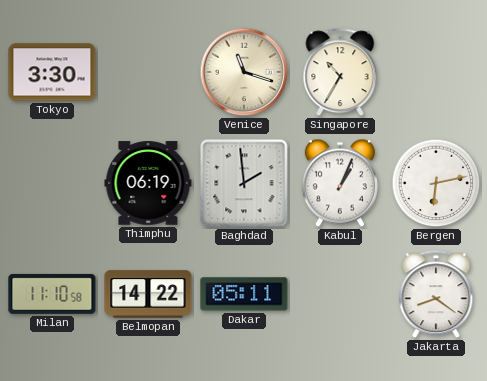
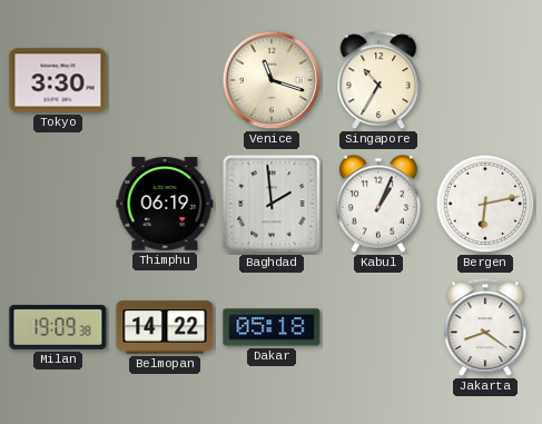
Milan: 11:10 -> 19:09 (58, 327)
Dakar: 05:11 -> 05:18 (272, 327)
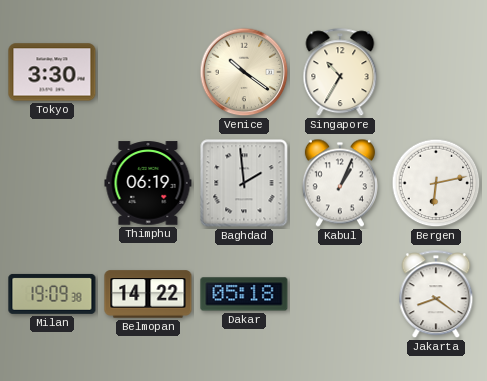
Venice: 11:18 -> 10:21 (244, 72)
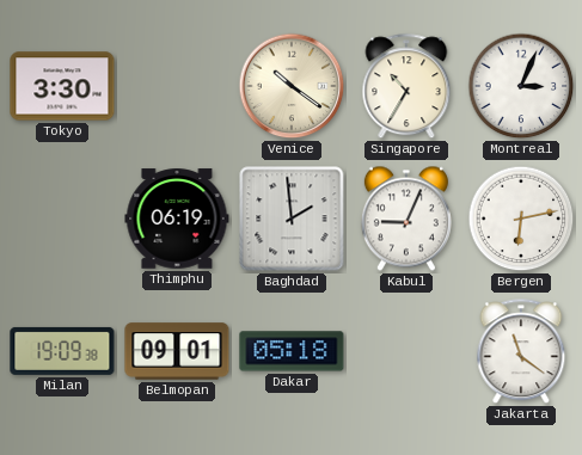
Montreal: none -> 3:04 (521, 86)
Kabul: 1:04 -> 9:04 (406, 219)
Belmopan: 14:22 -> 09:01 (177, 351)
Jakarta: 8:21 -> 11:21 (521, 352)
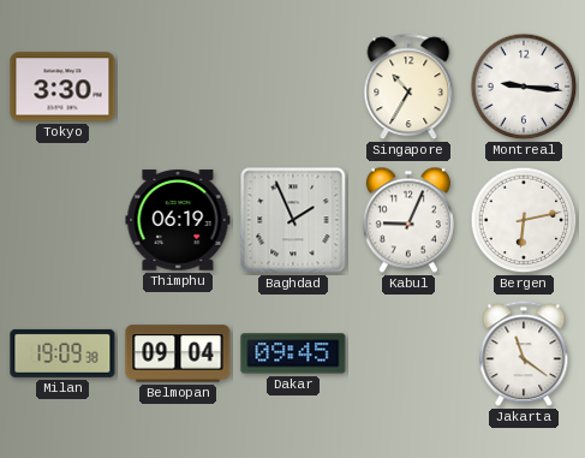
Venice: 10:21 -> none (292, 86)
Montreal: 3:04 -> 9:16 (524, 87)
Baghdad: 1:59 -> 1:56 (293, 220)
Belmopan: 09:01 -> 09:04 (178, 353)
Dakar: 05:18 -> 09:45 (293, 353)
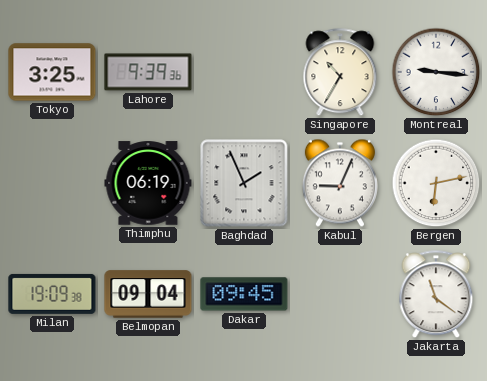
Tokyo: 3:30 -> 3:25 (52, 72)
Lahore: none -> 9:39 (148, 72)
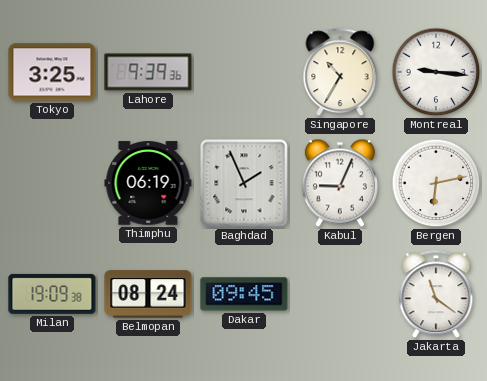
Belmopan: 09:04 -> 08:24 (148, 294)
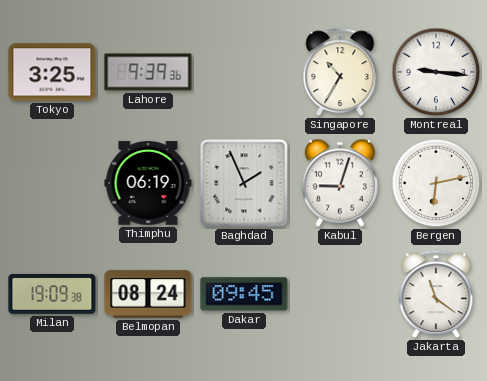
Kabul: 9:04 -> 9:03 (340, 183)
